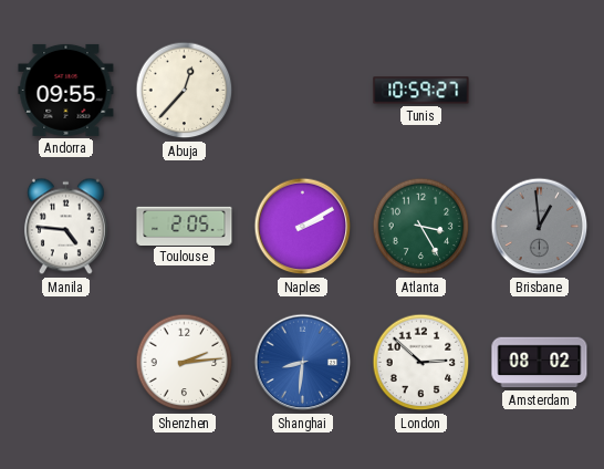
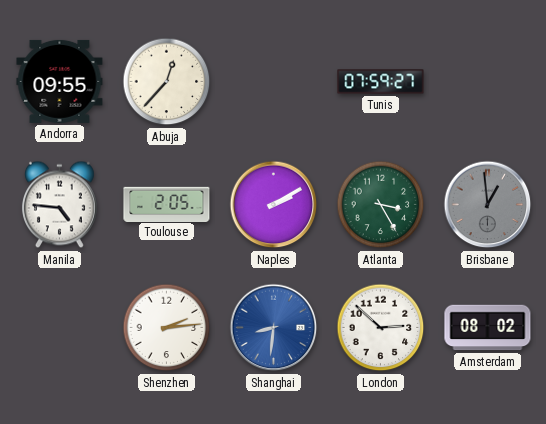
Tunis: 10:59 -> 07:59 (381, 82)
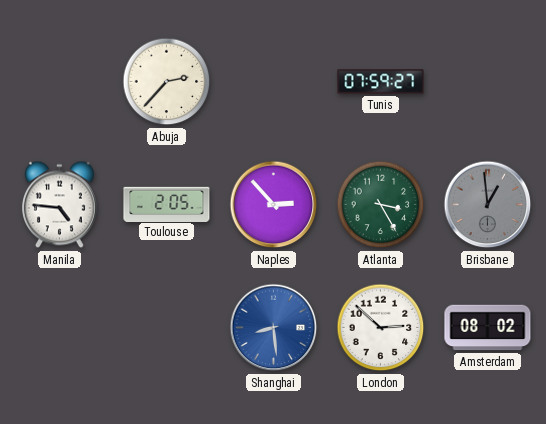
Andorra: 09:55 -> none (60, 81)
Abuja: 12:37 -> 2:37 (167, 82)
Naples: 2:10 -> 2:53 (274, 205)
Shenzhen: 2:14 -> none (167, 328)
Shanghai: 8:31 -> 8:29 (274, 328)
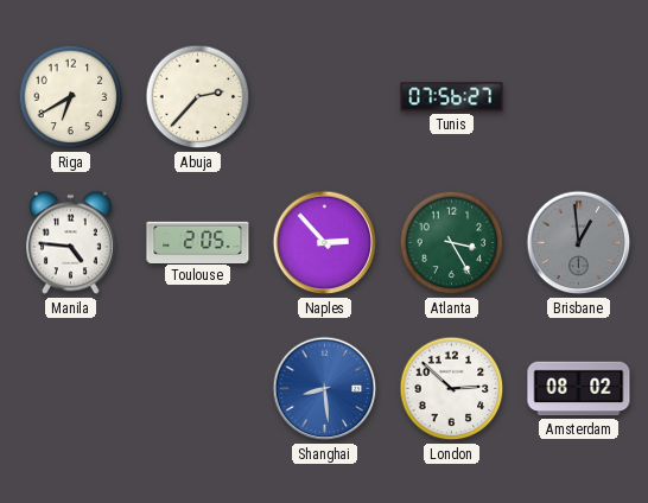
Riga: none -> 6:40 (71, 97)
Tunis: 07:59 -> 07:56 (452, 97)
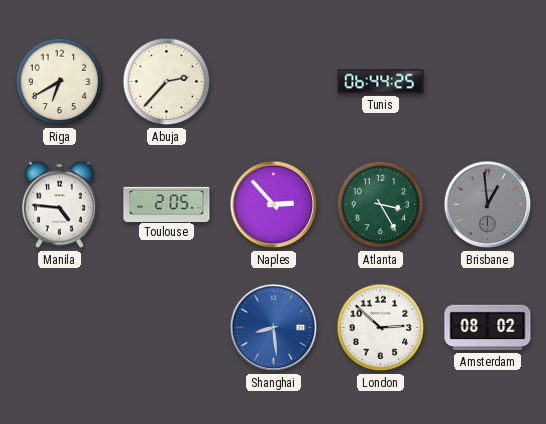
Tunis: 07:56 -> 06:44 (381, 82)
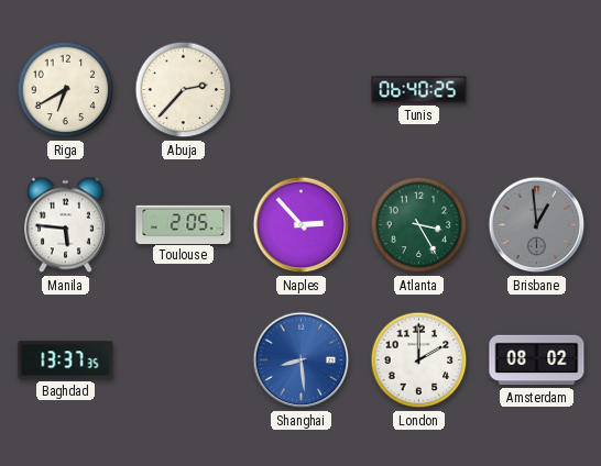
Tunis: 06:44 -> 06:40 (419, 90)
Manila: 4:46 -> 5:46 (65, 225)
Baghdad: none -> 13:37 (66, 360)
London: 2:52 -> 2:00 (419, 360)
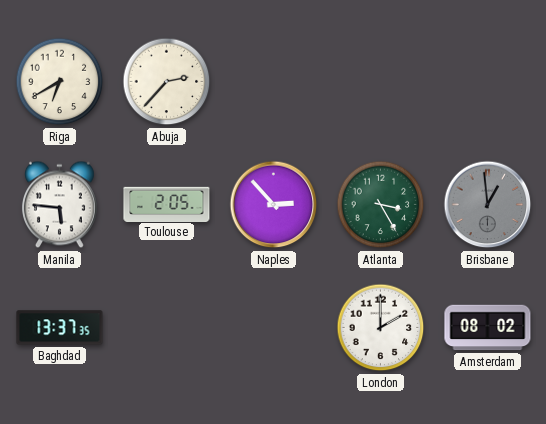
Tunis: 06:40 -> none (419, 90)
Shanghai: 8:29 -> none (302, 360)
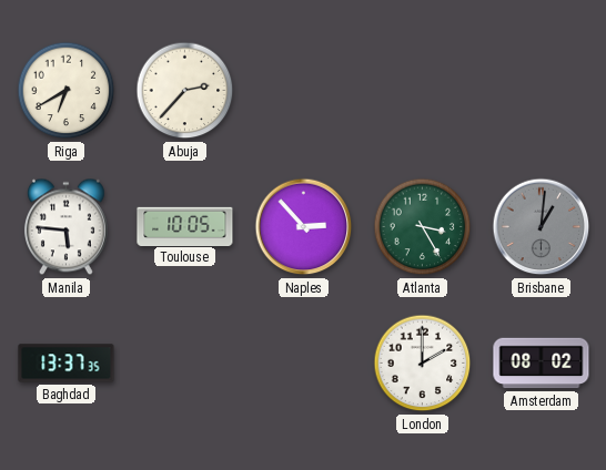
Toulouse: 2:05 -> 10:05 (185, 226)
Brisbane: 12:59 -> 1:01 (542, 227)
